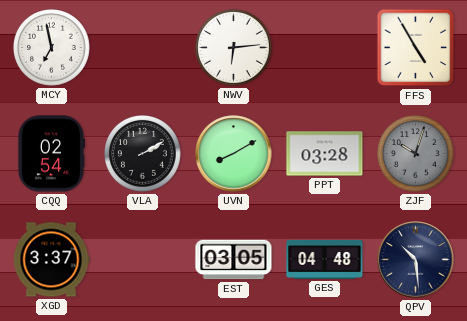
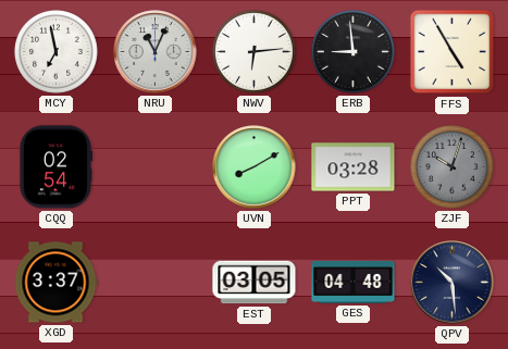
NRU: none -> 11:04 (156, 52)
ERB: none -> 8:59 (354, 52)
VLA: 2:10 -> none (143, 154)
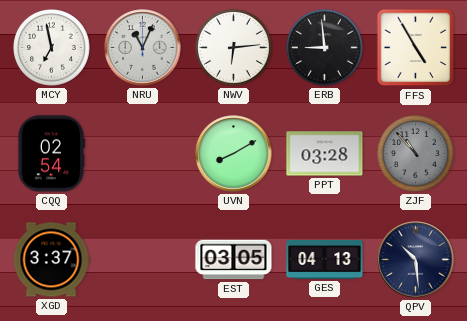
ZJF: 10:03 -> 10:53 (416, 154)
GES: 04:48 -> 04:13 (325, 259)
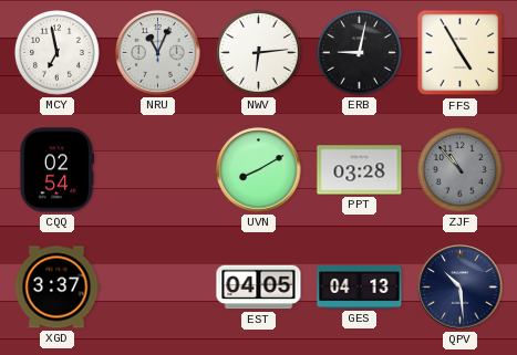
ERB: 8:59 -> 9:02 (360, 53)
EST: 03:05 -> 04:05 (259, 288)
